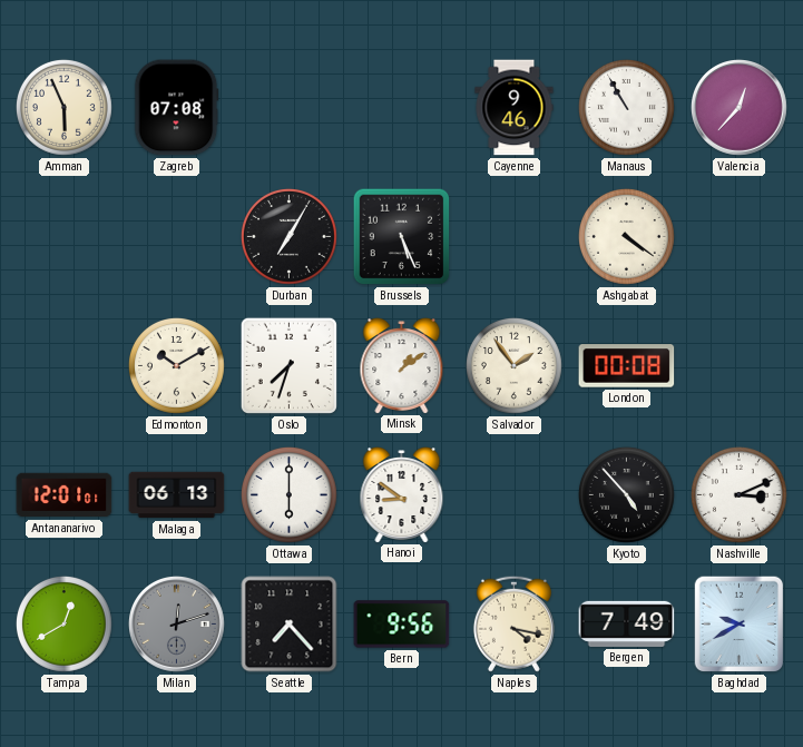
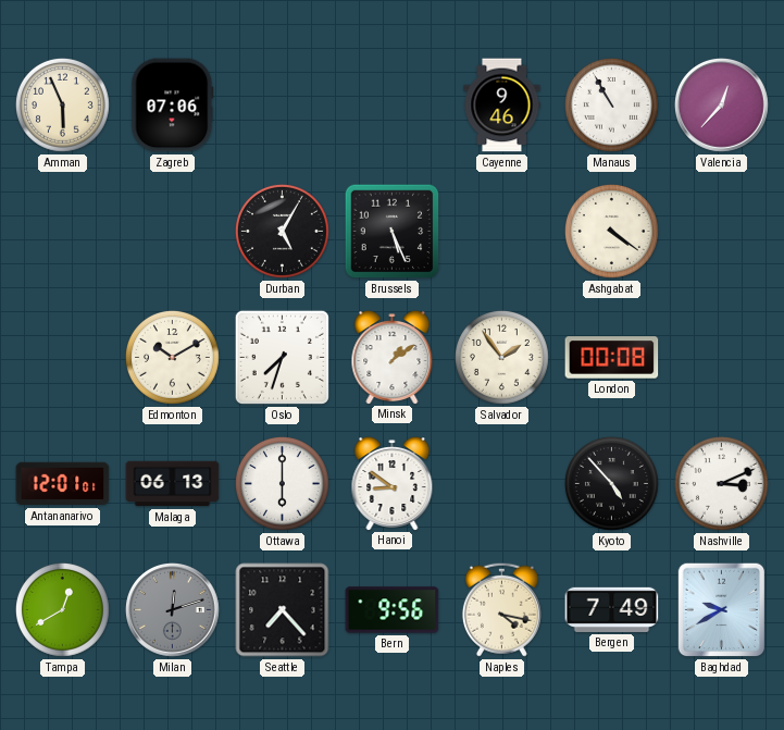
Zagreb: 07:08 -> 07:06 (173, 106)
Durban: 7:05 -> 5:05 (283, 232)
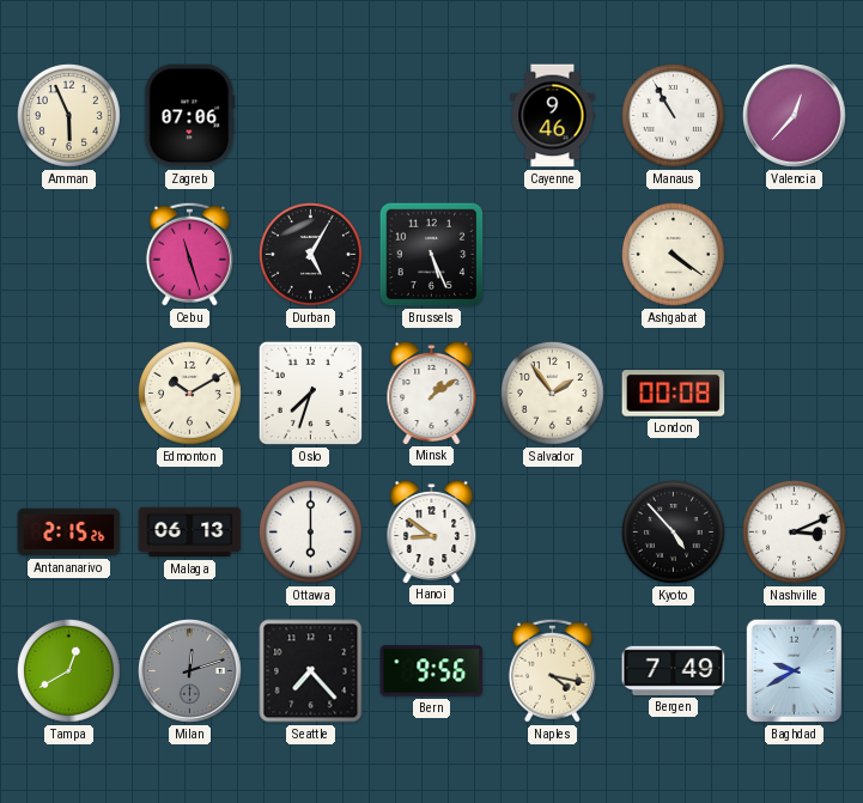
Cebu: none -> 11:27 (189, 254)
Antananarivo: 12:01 -> 2:15 (69, 533)
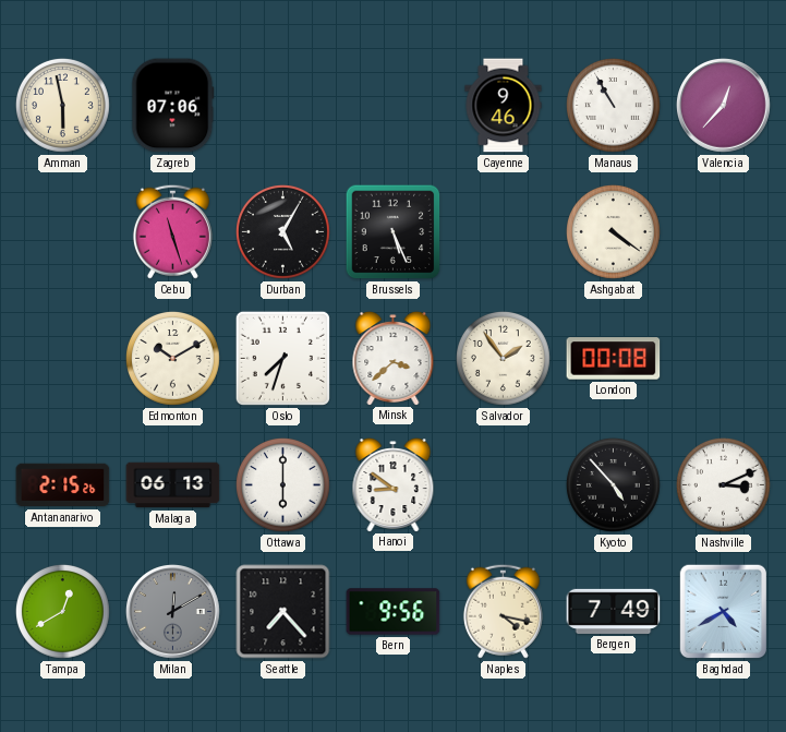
Amman: 5:56 -> 5:58 (63, 106)
Minsk: 1:09 -> 3:38 (394, 359)
Milan: 12:12 -> 12:10 (173, 612)
Baghdad: 9:40 -> 4:40 (724, 612)
